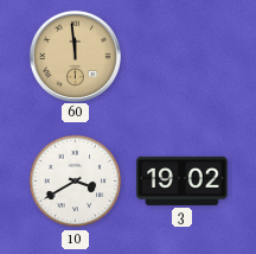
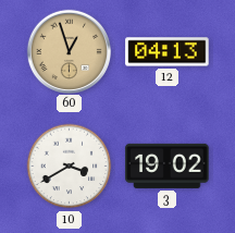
60: 11:59 -> 12:57 (69, 51)
12: none -> 04:13 (168, 52)
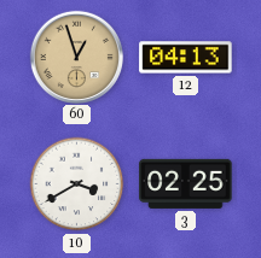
3: 19:02 -> 02:25 (186, 183)
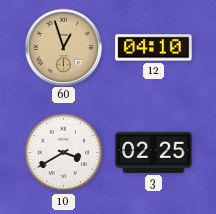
12: 04:13 -> 04:10 (154, 48)
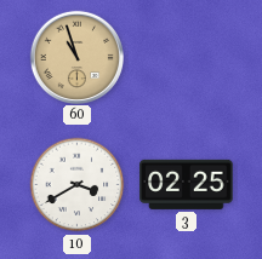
60: 12:57 -> 10:57 (76, 57)
12: 04:10 -> none (154, 48)
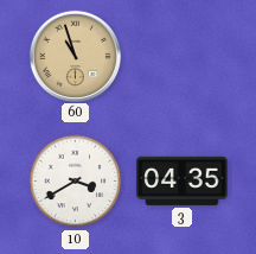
3: 02:25 -> 04:35 (183, 180)
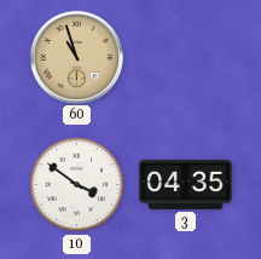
10: 3:40 -> 3:51 (77, 185)
